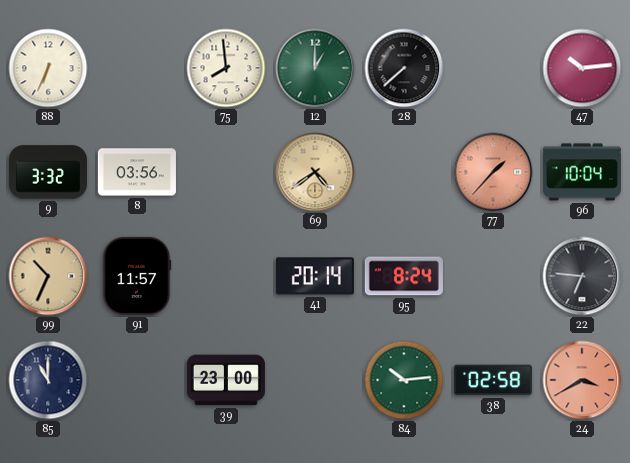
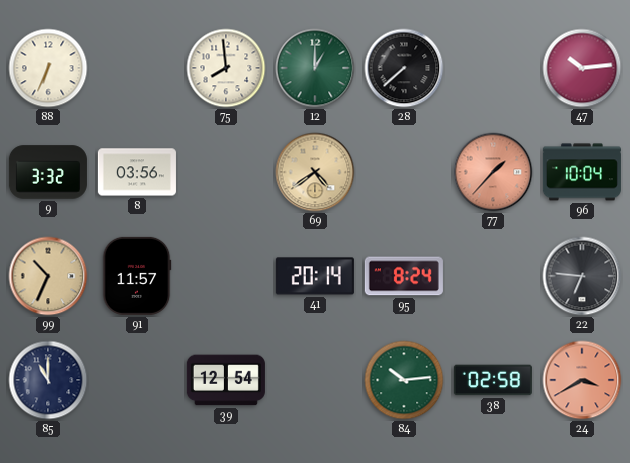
39: 23:00 -> 12:54 (226, 380)
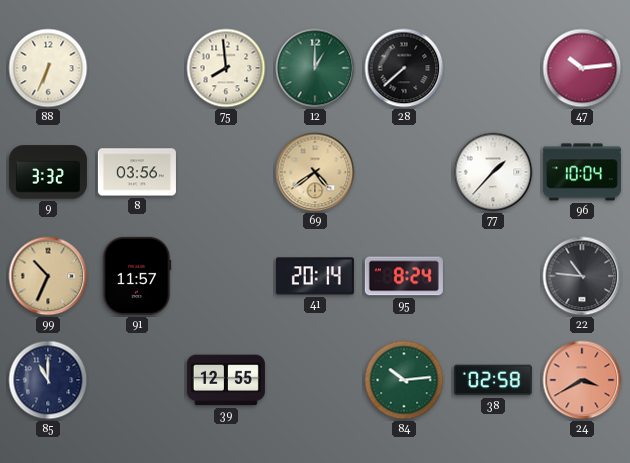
77 dial: salmon -> white (493, 172)
22: 6:46 -> 10:46 (582, 276)
39: 12:54 -> 12:55 (226, 380)
